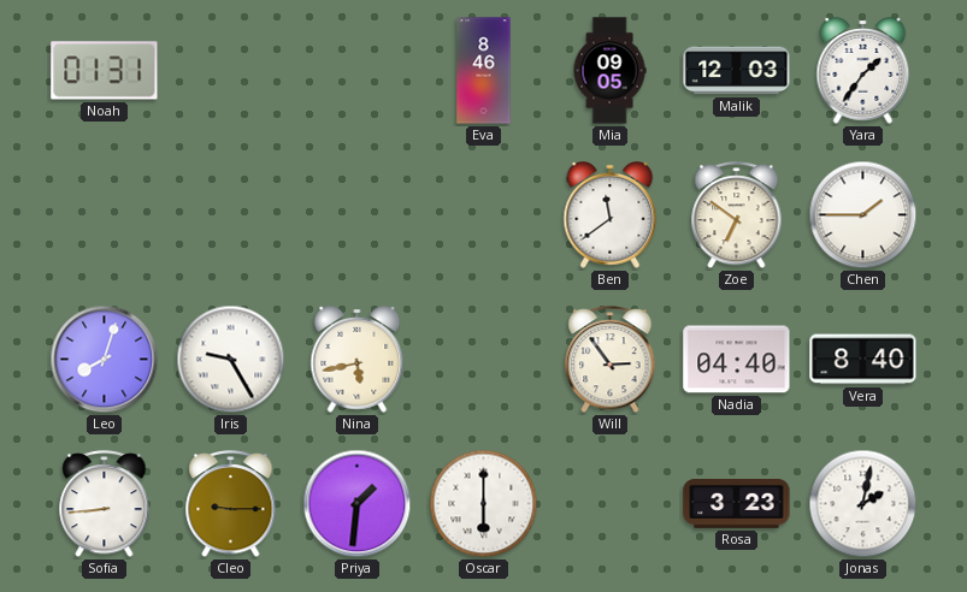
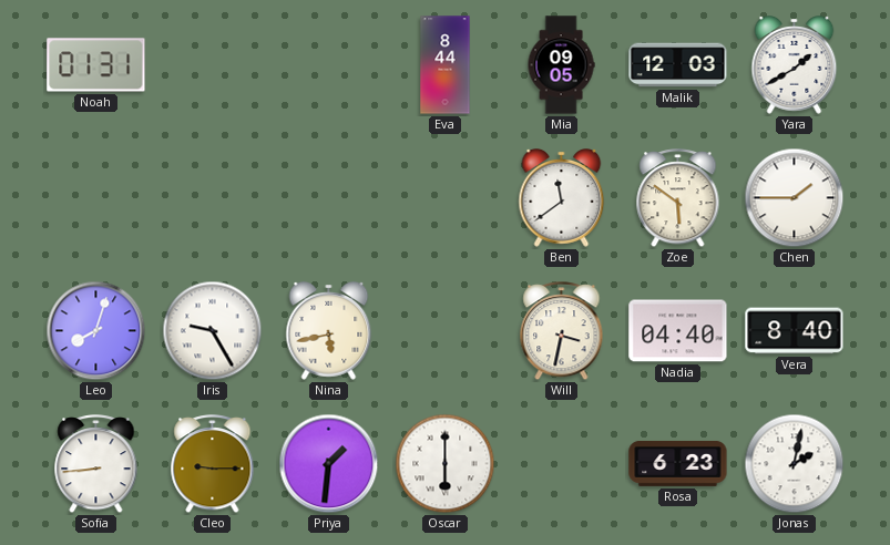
Eva: 8:46 -> 8:44 (446, 65)
Yara: 1:36 -> 1:40 (795, 65)
Zoe: 6:51 -> 5:51 (678, 199)
Will: 2:54 -> 3:32 (562, 332)
Rosa: 3:23 -> 6:23 (678, 464)
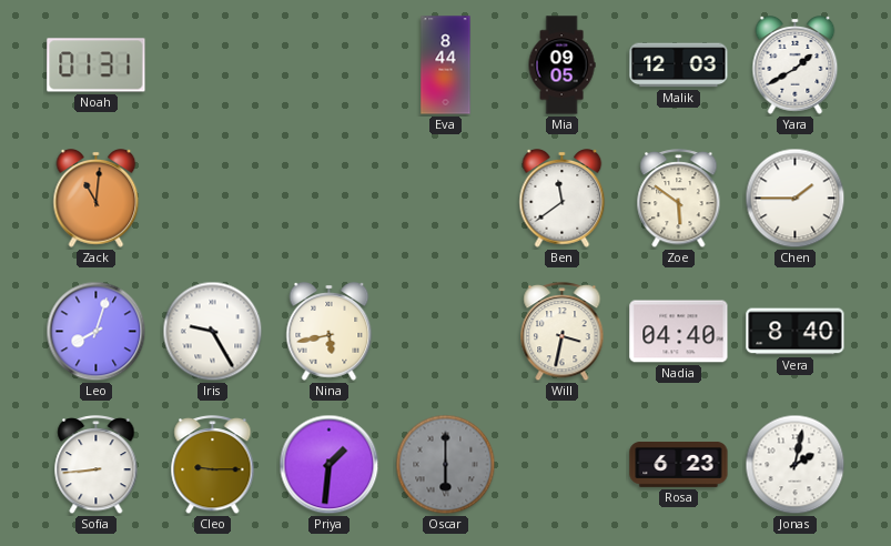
Zack: none -> 11:01 (97, 199)
Oscar dial: white -> grey (446, 465)
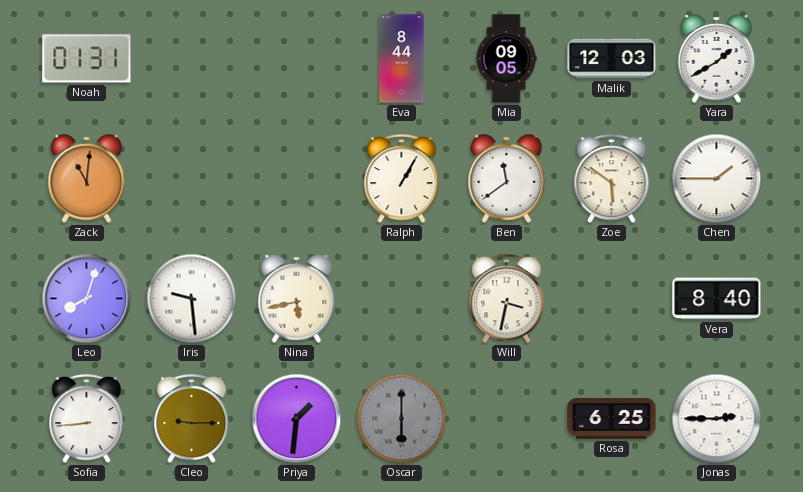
Ralph: none -> 1:05 (402, 180)
Iris: 9:25 -> 9:29 (192, 299)
Nadia: 04:40 -> none (679, 332)
Rosa: 6:23 -> 6:25 (612, 419)
Jonas: 2:02 -> 2:45 (717, 419)
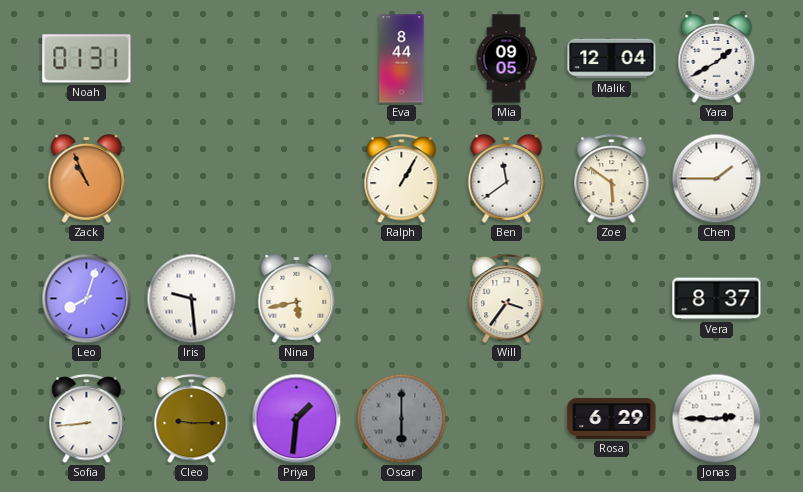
Malik: 12:03 -> 12:04 (612, 59)
Zack: 11:01 -> 10:56 (87, 179)
Will: 3:32 -> 3:36 (507, 300)
Vera: 8:40 -> 8:37 (717, 299)
Rosa: 6:25 -> 6:29 (612, 419)
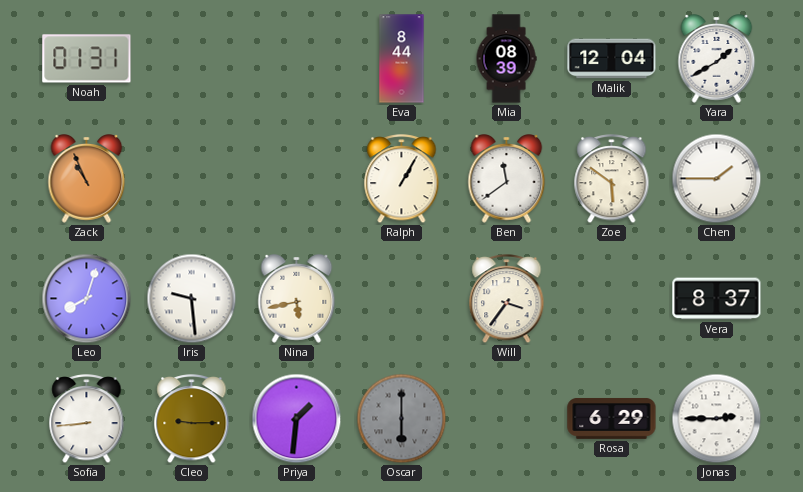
Mia: 09:05 -> 08:39 (506, 59)
